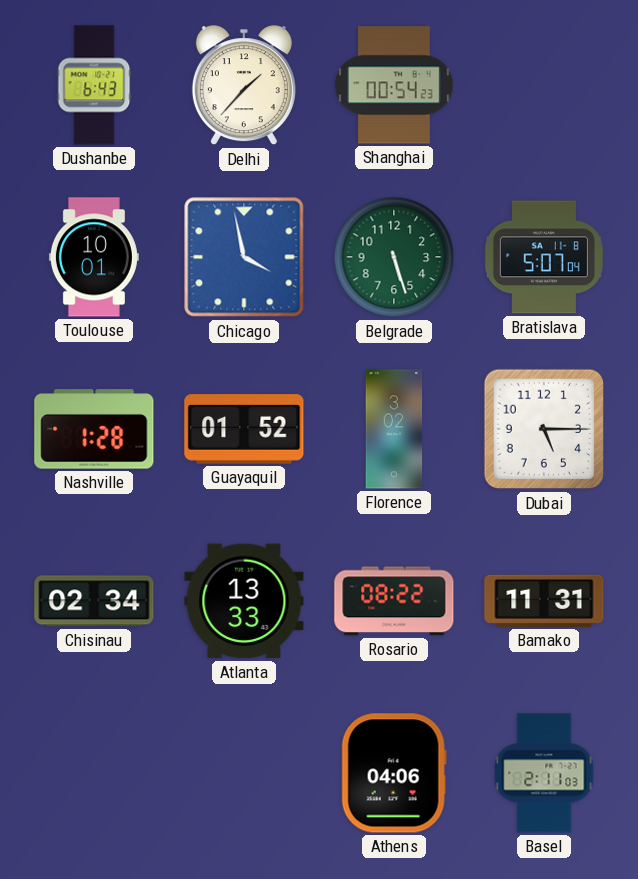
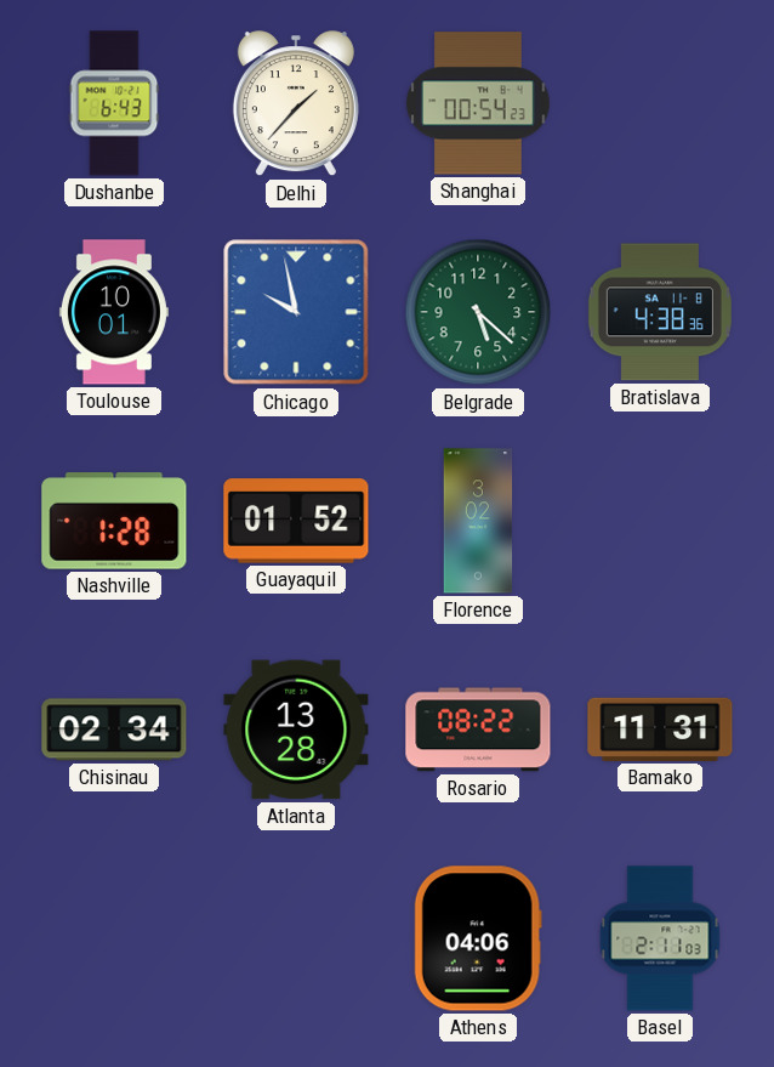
Chicago: 3:58 -> 9:58 (296, 312)
Belgrade: 5:27 -> 5:22 (478, 312)
Bratislava: 5:07 -> 4:38 (660, 312)
Dubai: 5:15 -> none (544, 429)
Atlanta: 13:33 -> 13:28 (296, 730)
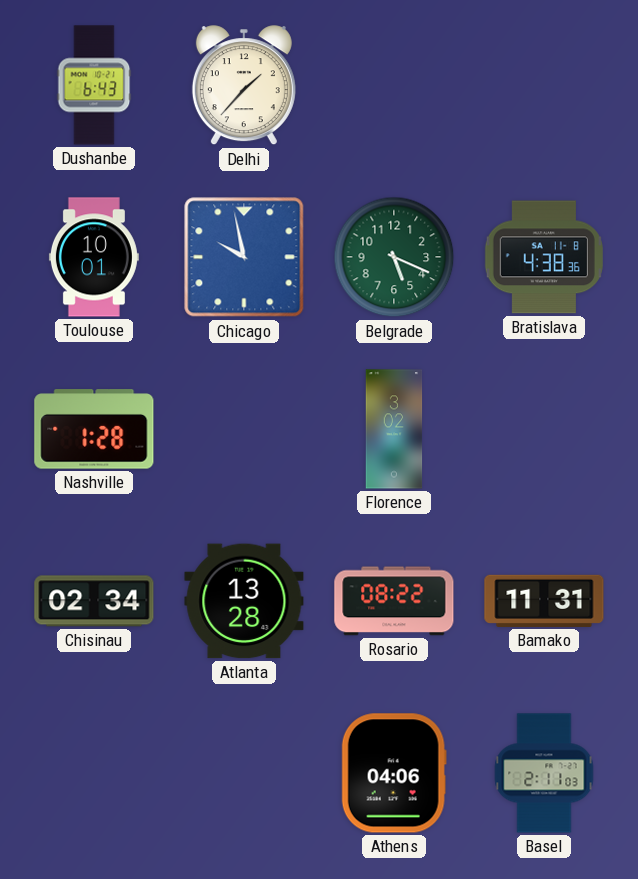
Shanghai: 00:54 -> none (479, 103)
Belgrade: 5:22 -> 5:19 (394, 257)
Guayaquil: 01:52 -> none (296, 521)
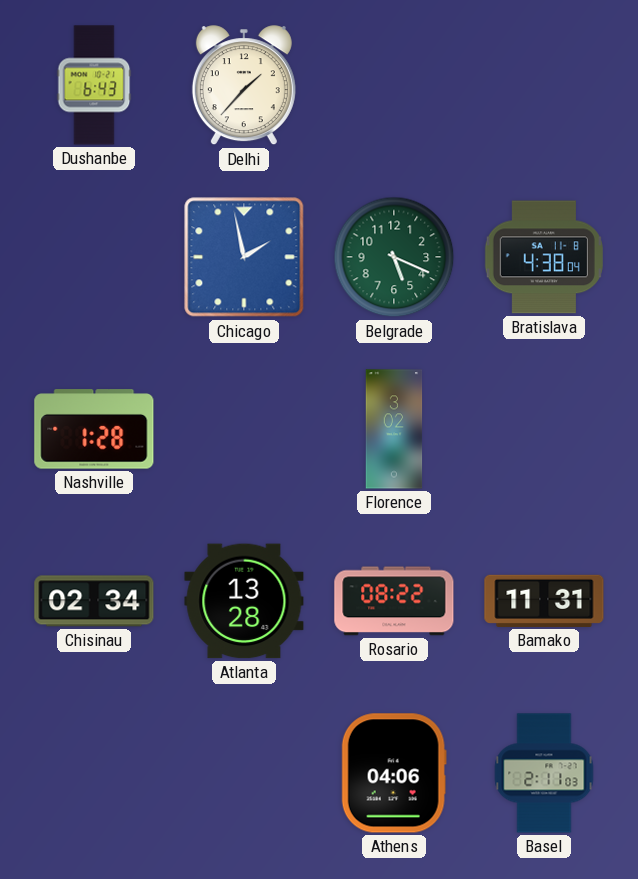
Toulouse: 10:01 -> none (94, 257)
Chicago: 9:58 -> 1:58 (244, 257)
Bratislava: 4:38:36 -> 4:38:04 (544, 257)
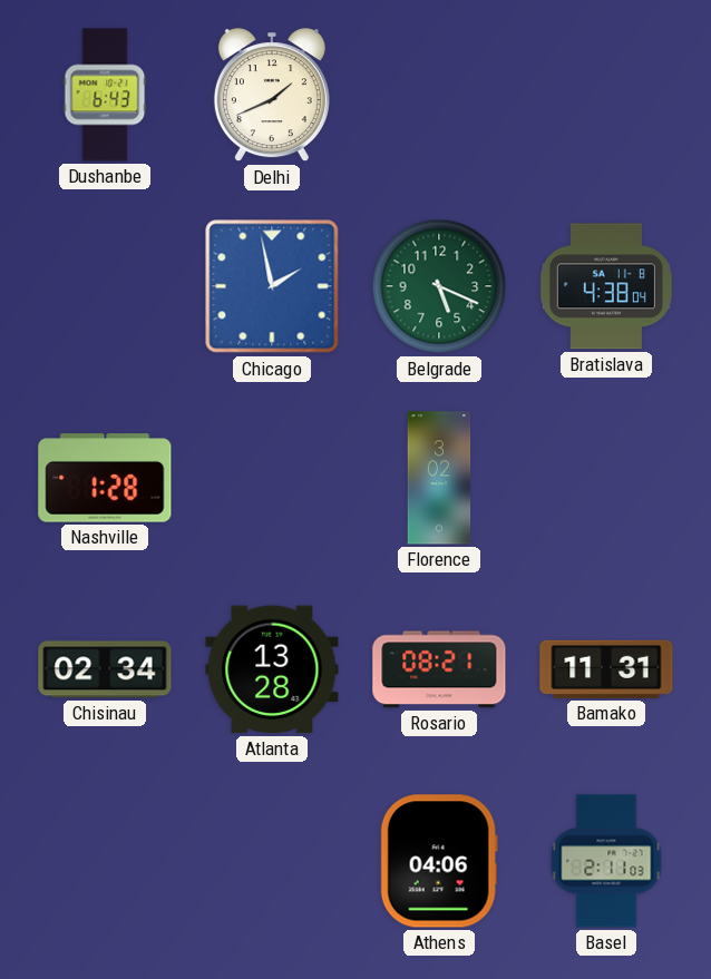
Delhi: 1:37 -> 1:41 (272, 96)
Rosario: 08:22 -> 08:21 (439, 669)
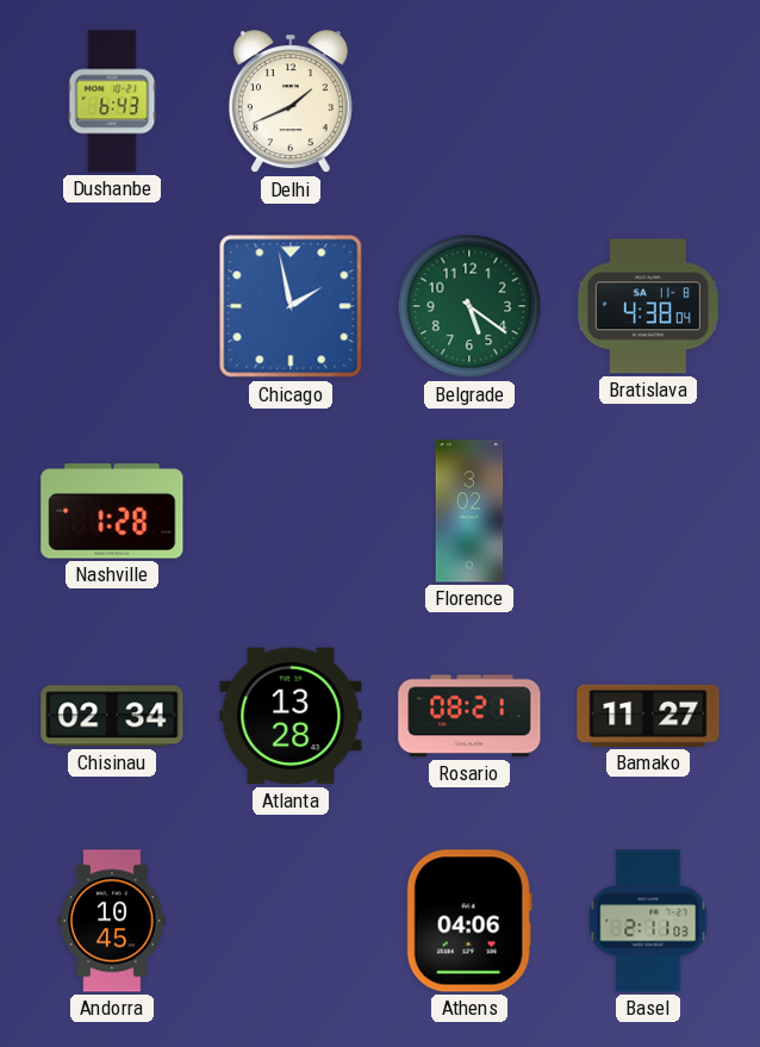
Belgrade: 5:19 -> 5:21 (469, 306)
Bamako: 11:31 -> 11:27 (648, 716)
Andorra: none -> 10:45 (112, 921)
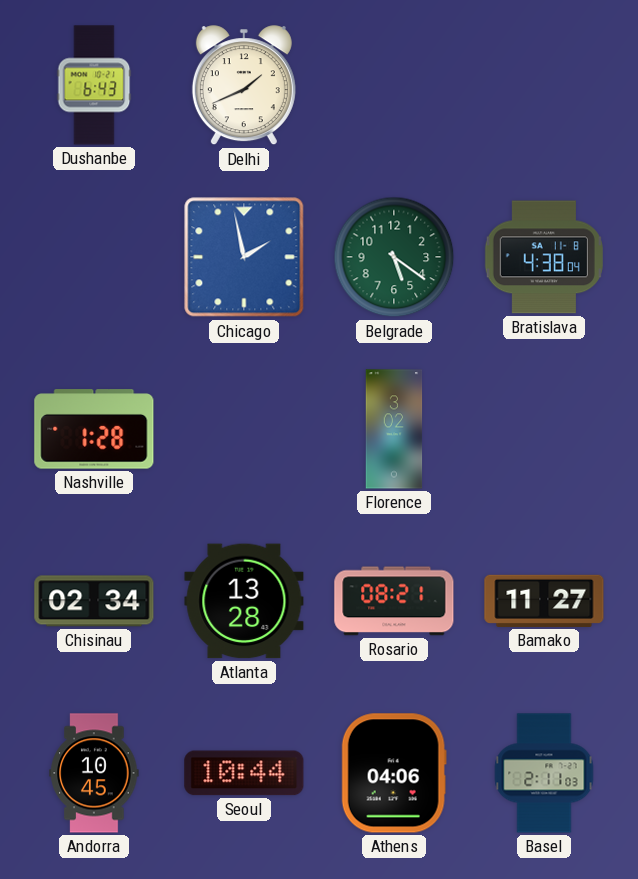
Seoul: none -> 10:44 (244, 773)
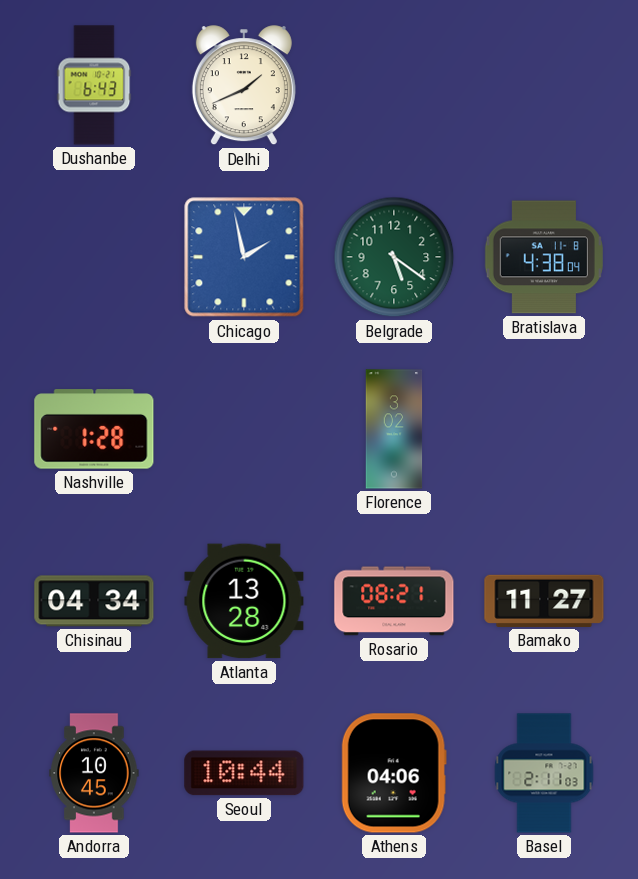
Chisinau: 02:34 -> 04:34 (94, 601)
